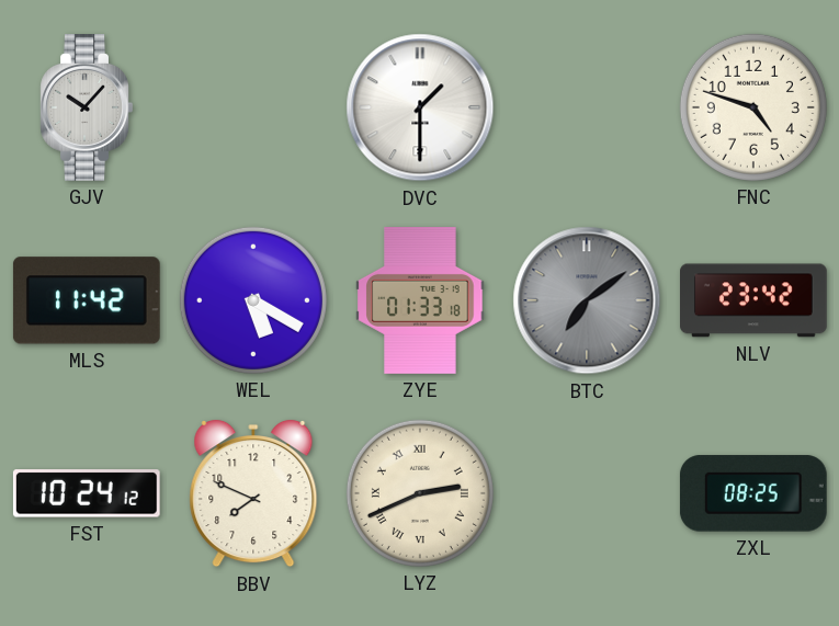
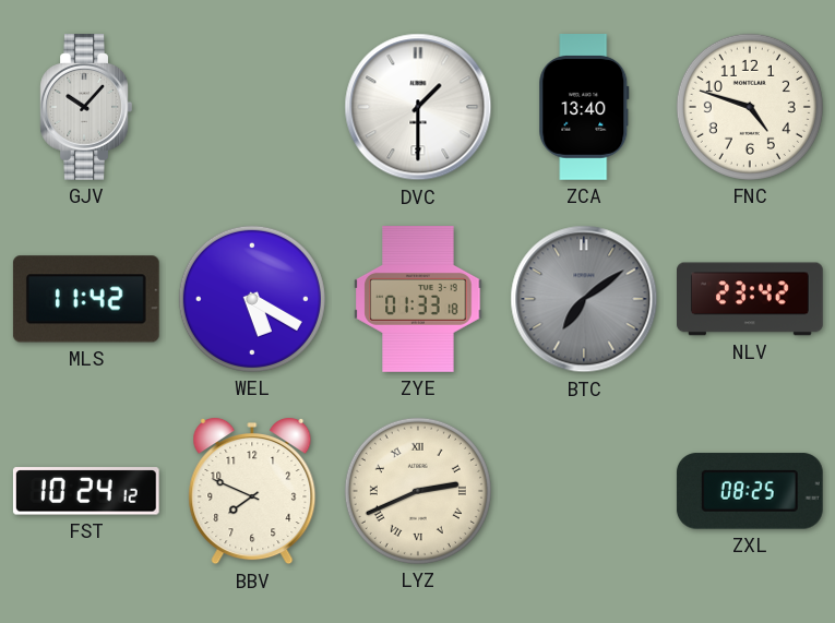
ZCA: none -> 13:40 (584, 108)
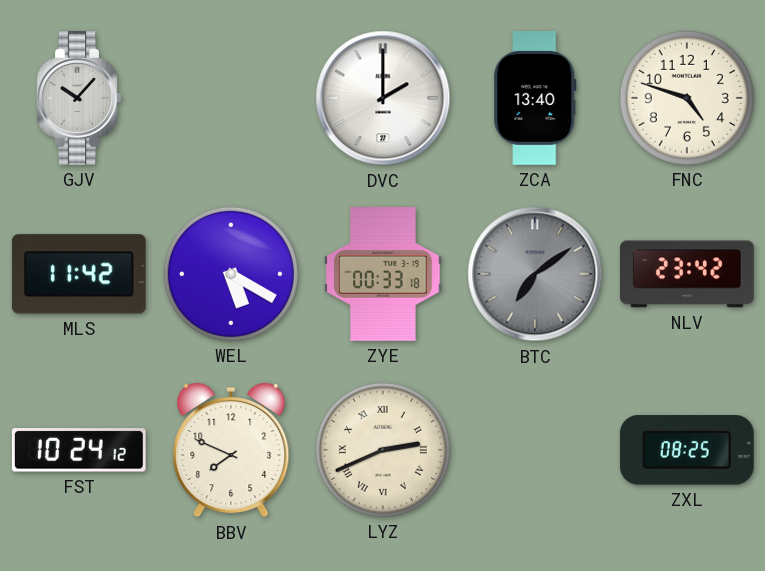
DVC: 1:30 -> 2:00 (383, 98)
ZYE: 01:33 -> 00:33 (383, 275)
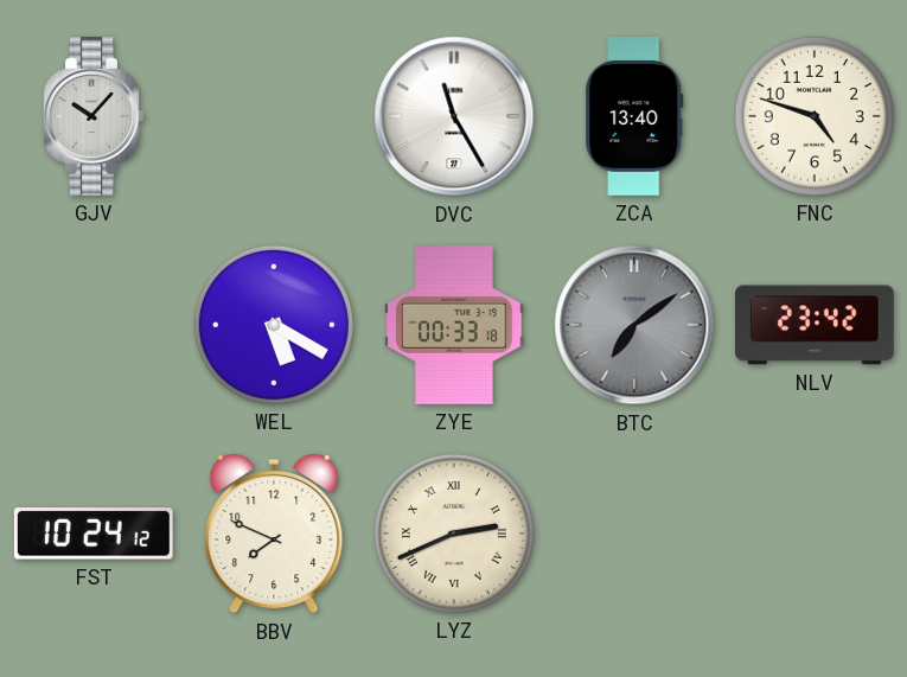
DVC: 2:00 -> 11:25 (454, 116)
MLS: 11:42 -> none (79, 274)
ZXL: 08:25 -> none (687, 450)
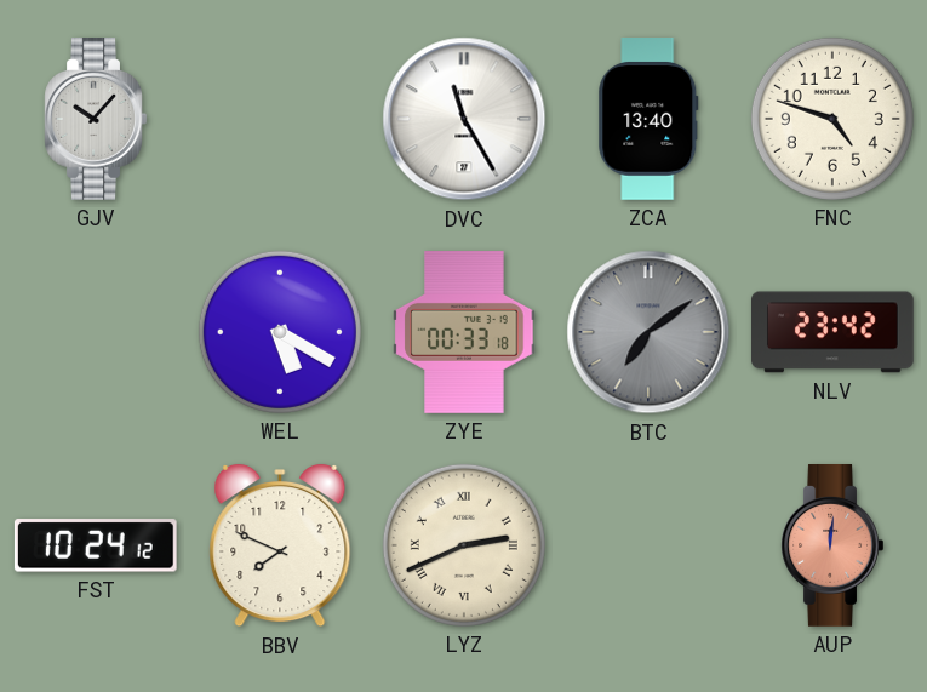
AUP: none -> 12:01 (832, 547)
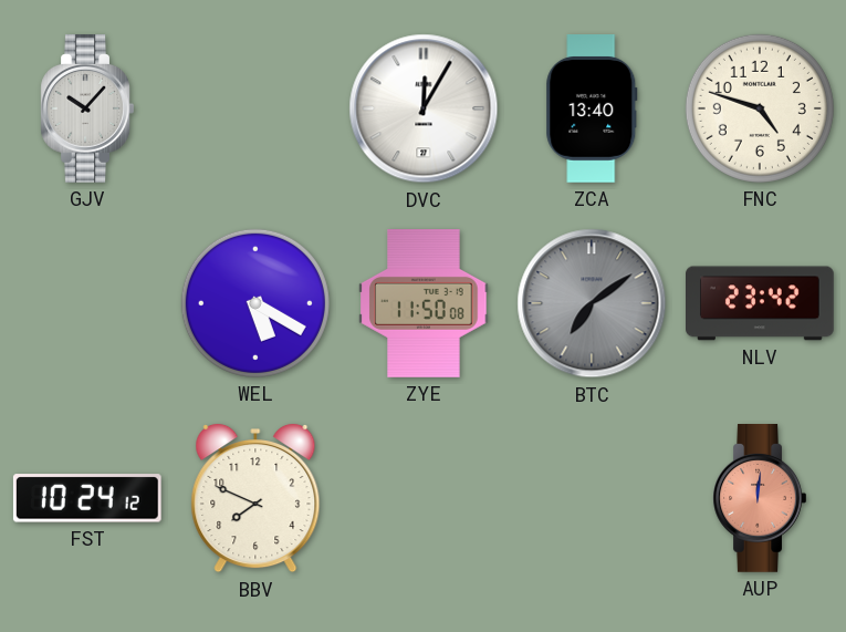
DVC: 11:25 -> 12:05 (424, 108)
ZYE: 00:33 -> 11:50 (424, 304)
LYZ: 2:41 -> none (464, 545)
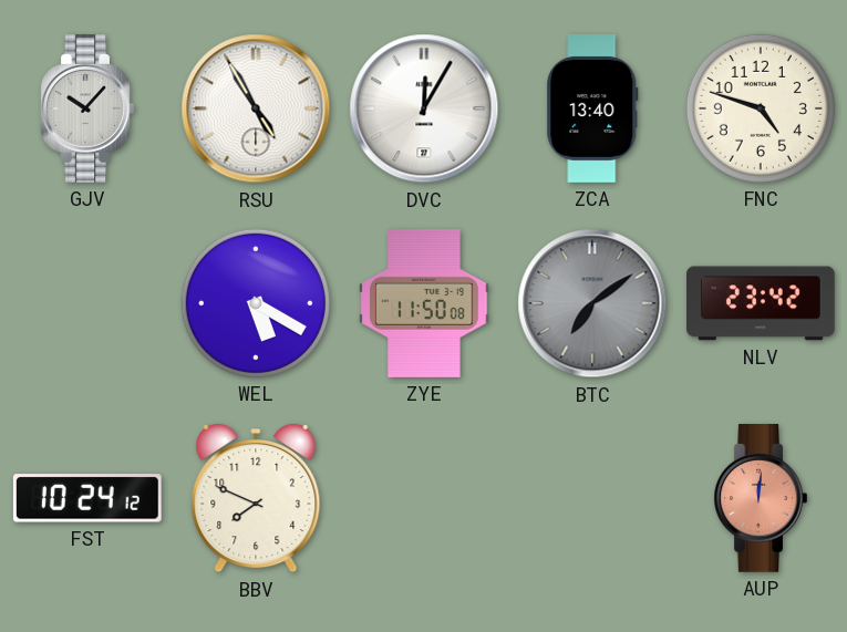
RSU: none -> 4:55 (256, 108)
